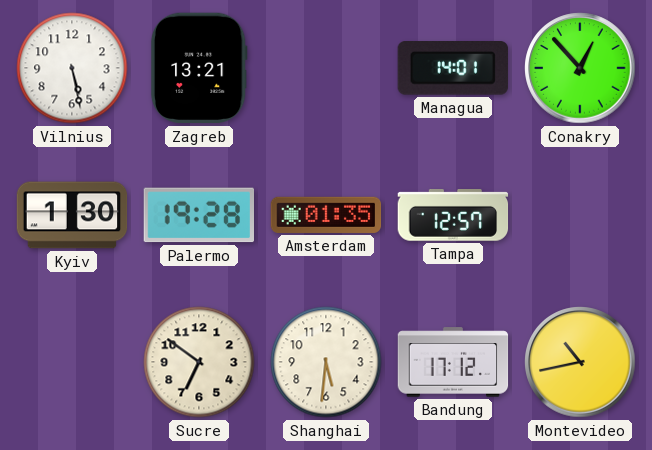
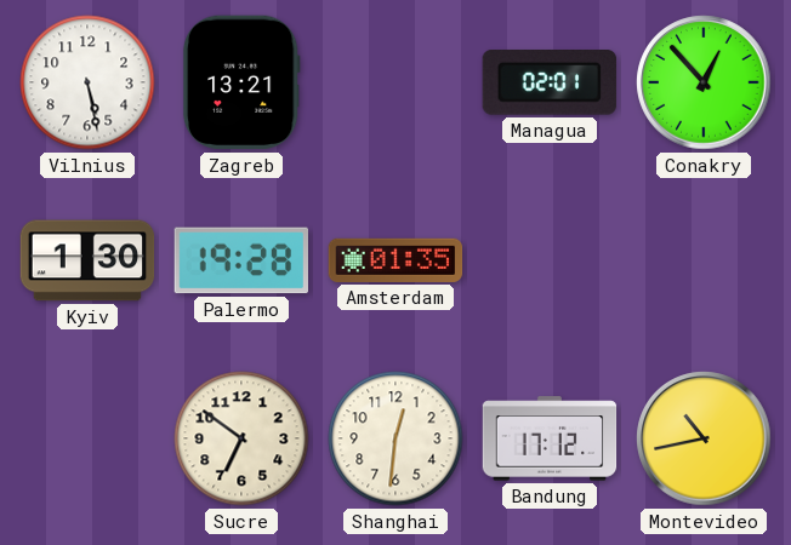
Managua: 14:01 -> 02:01 (550, 84)
Tampa: 12:57 -> none (453, 215)
Shanghai: 5:31 -> 12:31 (395, 438)
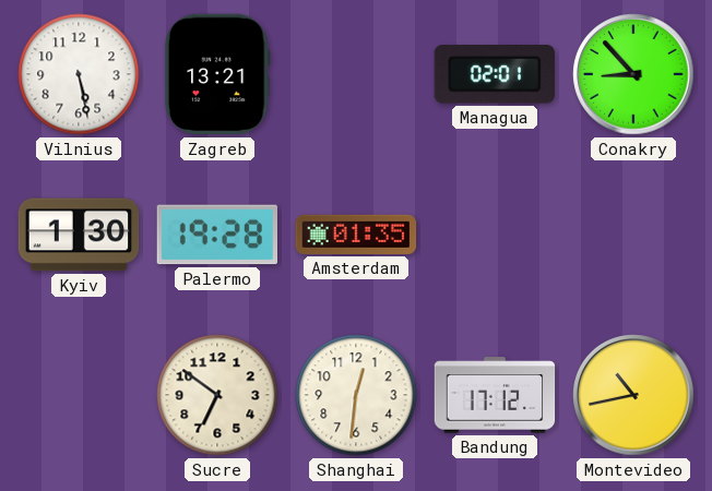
Conakry: 12:53 -> 8:53 (633, 74)
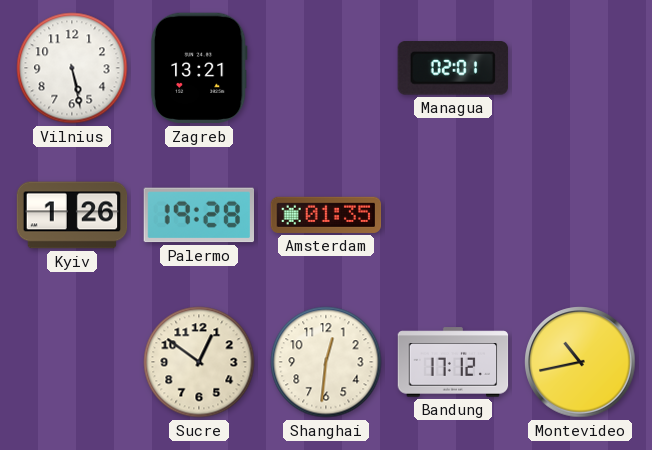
Conakry: 8:53 -> none (633, 74)
Kyiv: 1:30 -> 1:26 (72, 215)
Sucre: 6:51 -> 12:51 (199, 362)
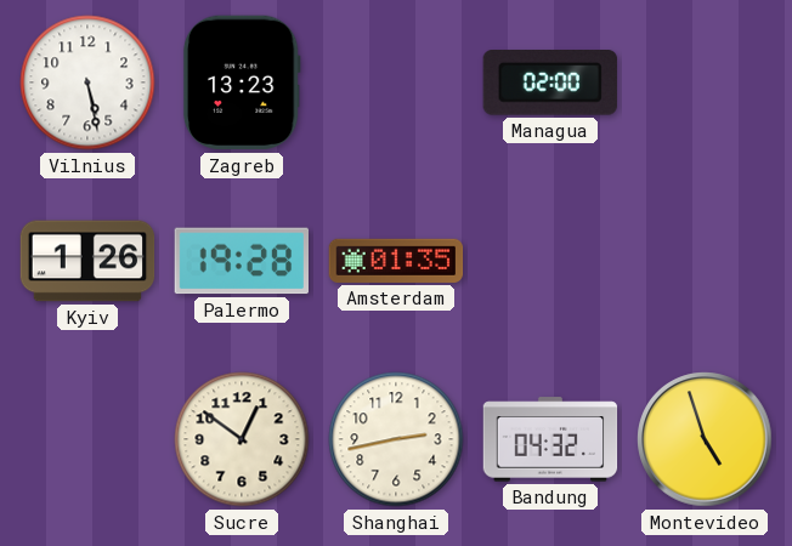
Zagreb: 13:21 -> 13:23 (242, 83)
Managua: 02:01 -> 02:00 (550, 84)
Shanghai: 12:31 -> 2:43 (396, 439)
Bandung: 17:12 -> 04:32 (550, 439)
Montevideo: 10:43 -> 4:57 (705, 439)
